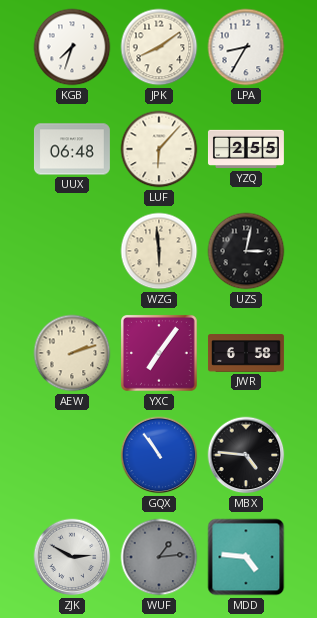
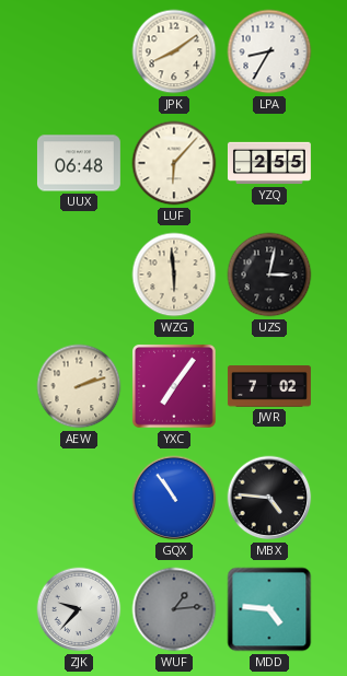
KGB: 7:33 -> none (72, 47)
JWR: 6:58 -> 7:02 (269, 386)
ZJK: 2:50 -> 9:37 (79, 609)
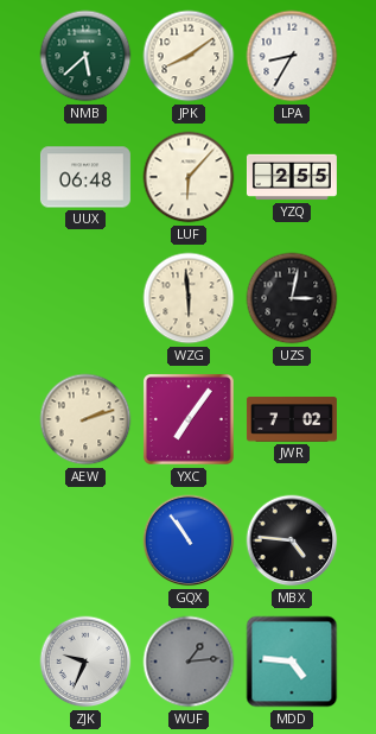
NMB: none -> 5:38 (85, 56)
ZJK: 9:37 -> 9:34 (85, 662)
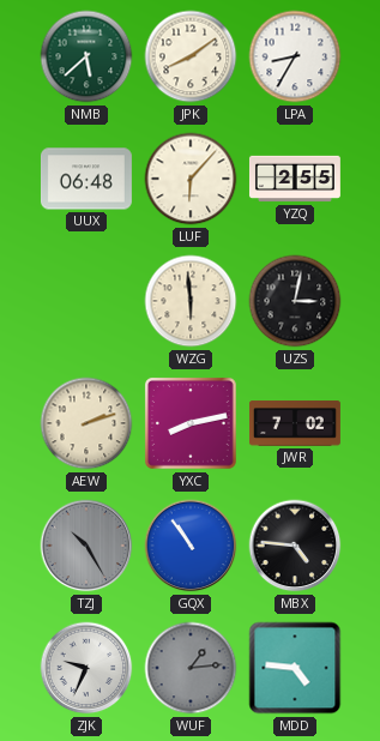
YXC: 7:06 -> 8:13 (192, 424)
TZJ: none -> 10:25 (86, 546)
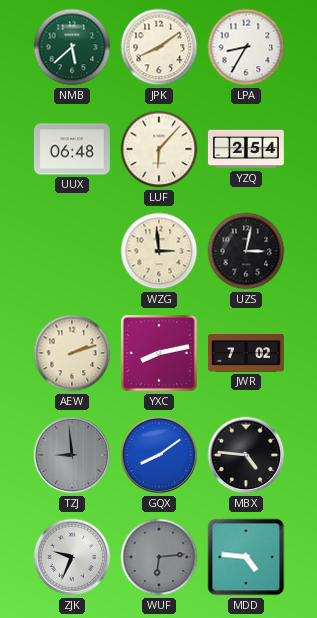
YZQ: 2:55 -> 2:54 (246, 149)
WZG: 5:59 -> 2:59 (159, 251)
TZJ: 10:25 -> 8:59 (72, 455)
GQX: 10:54 -> 8:09 (159, 455)
WUF: 1:14 -> 6:14 (159, 557)
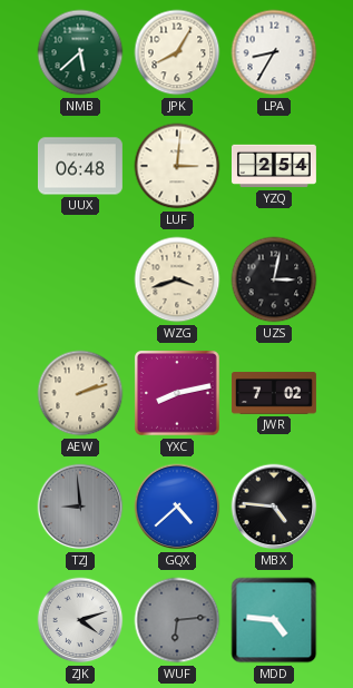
JPK: 8:09 -> 8:05 (177, 52)
LUF: 6:07 -> 3:01 (177, 166)
WZG: 2:59 -> 3:42 (177, 279)
GQX: 8:09 -> 4:38 (177, 507)
ZJK: 9:34 -> 4:12 (80, 620)
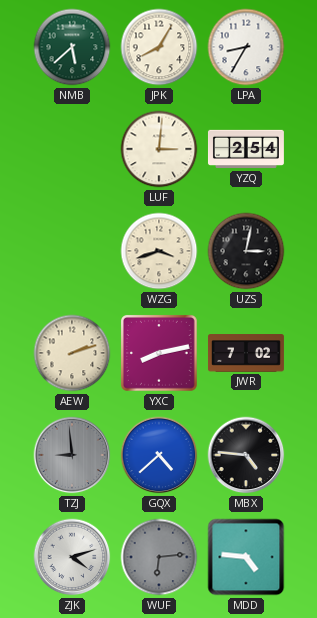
UUX: 06:48 -> none (80, 166)
